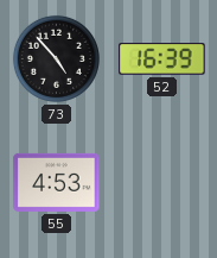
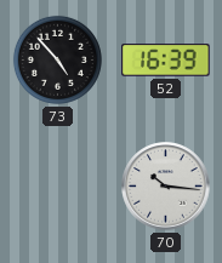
55: 4:53 -> none (57, 182)
70: none -> 10:16 (166, 187)
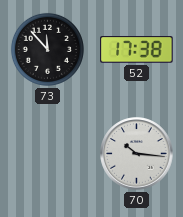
73: 4:53 -> 11:53 (47, 49)
52: 16:39 -> 17:38 (137, 50)
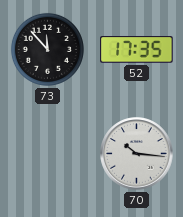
52: 17:38 -> 17:35 (137, 50)
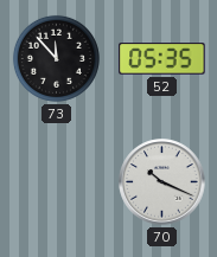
52: 17:35 -> 05:35 (162, 59)
70: 10:16 -> 10:19 (162, 182)
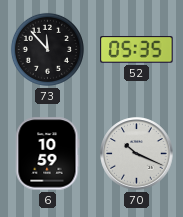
6: none -> 10:59 (48, 154)
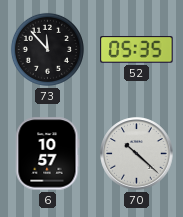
6: 10:59 -> 10:57 (48, 154)
70: 10:19 -> 10:22 (137, 154)
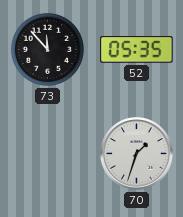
6: 10:57 -> none (48, 154)
70: 10:22 -> 1:33 (137, 154)
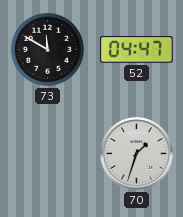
73: 11:53 -> 11:50 (47, 49)
52: 05:35 -> 04:47 (137, 50)
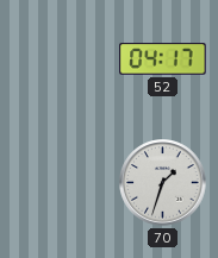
73: 11:50 -> none (47, 49)
52: 04:47 -> 04:17 (163, 59)
